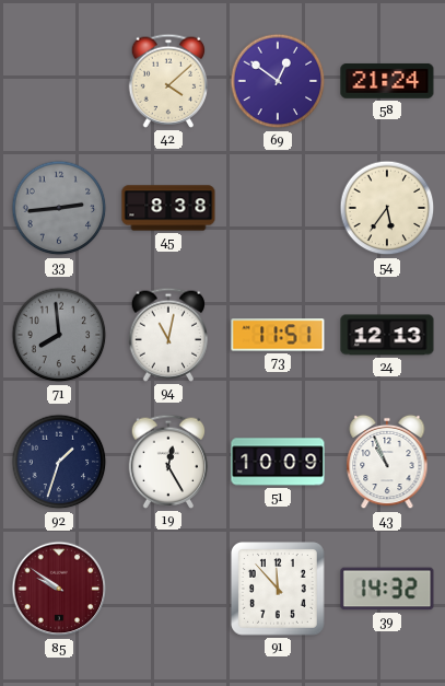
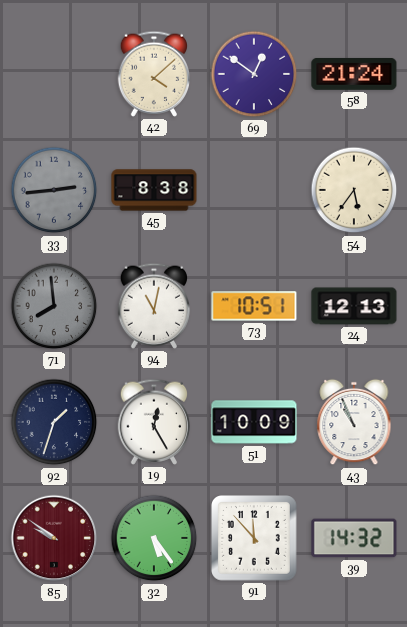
73: 11:51 -> 10:51 (254, 306)
32: none -> 5:24 (154, 538)
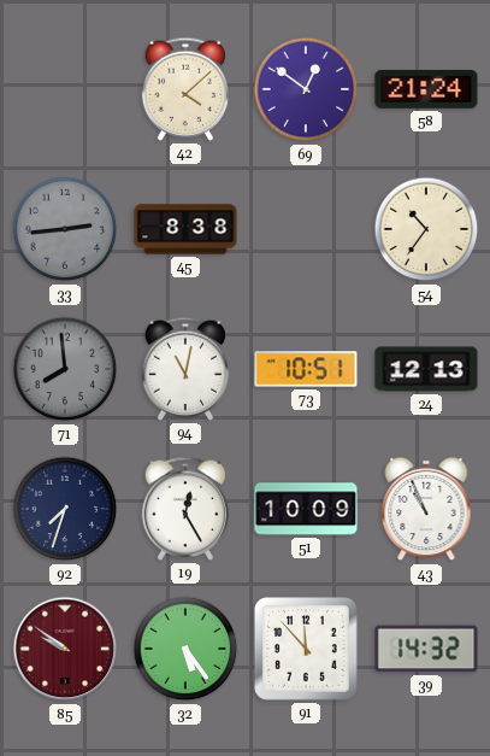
54: 5:36 -> 10:36 (426, 229)
92: 1:33 -> 7:33 (65, 509)
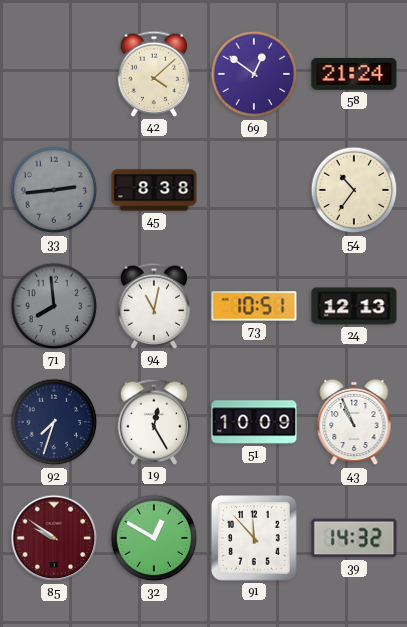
32: 5:24 -> 12:50 (154, 538)
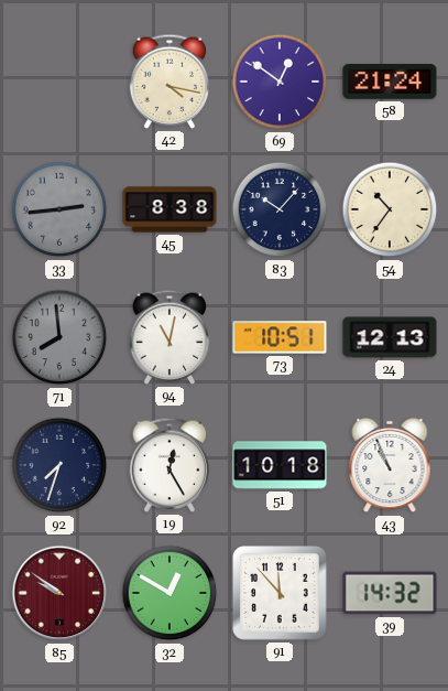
42: 4:08 -> 4:17 (170, 82)
83: none -> 10:07 (280, 209)
51: 10:09 -> 10:18 (280, 465)
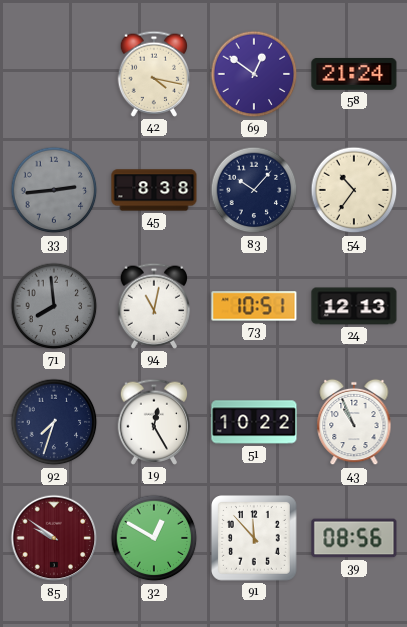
51: 10:18 -> 10:22 (254, 422)
39: 14:32 -> 08:56 (354, 538)
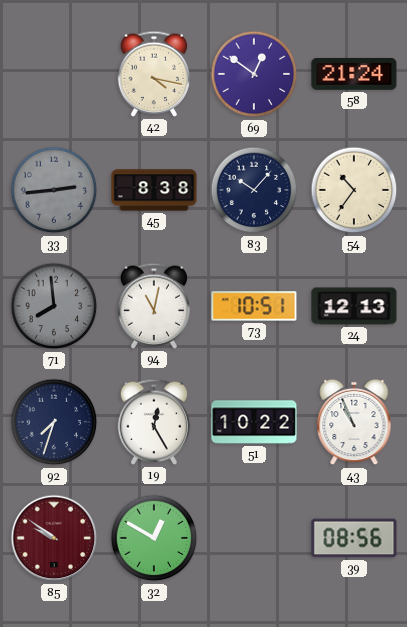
91: 11:53 -> none (255, 539)
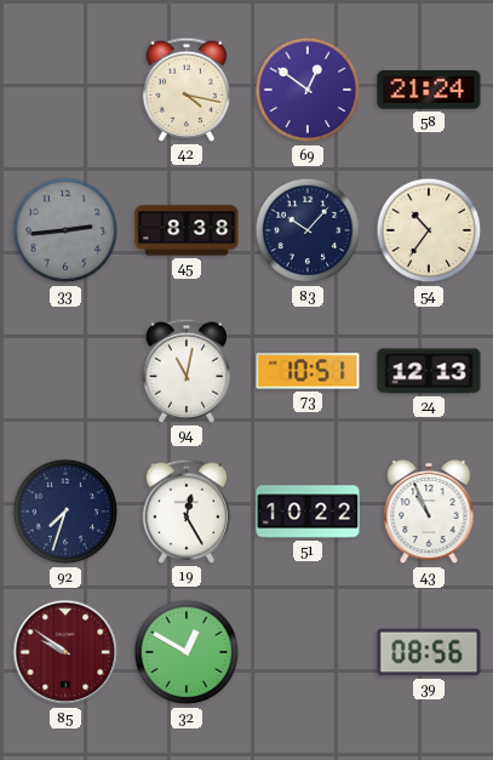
71: 7:59 -> none (54, 306)
